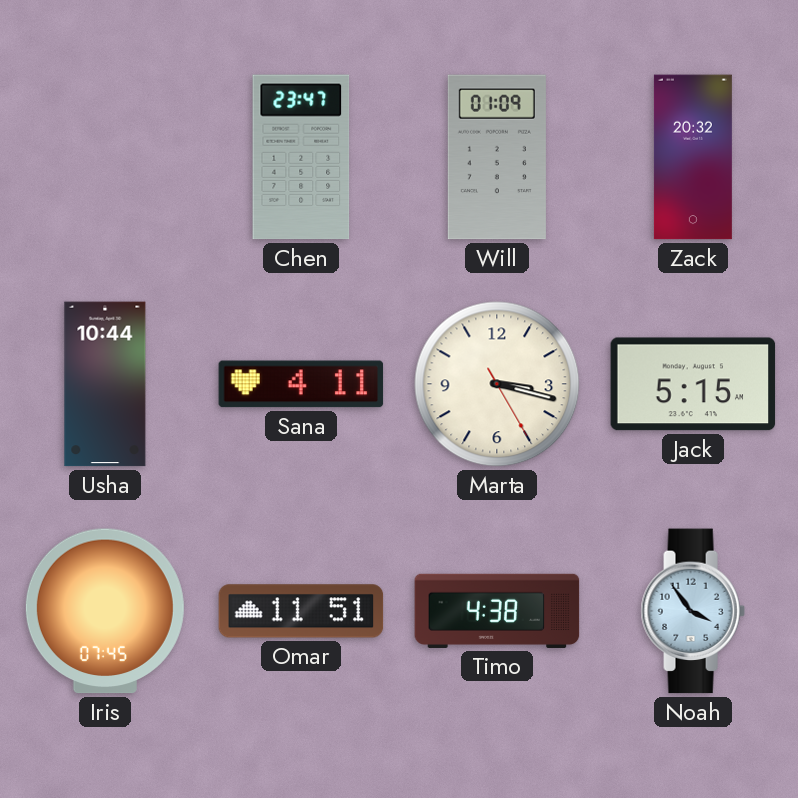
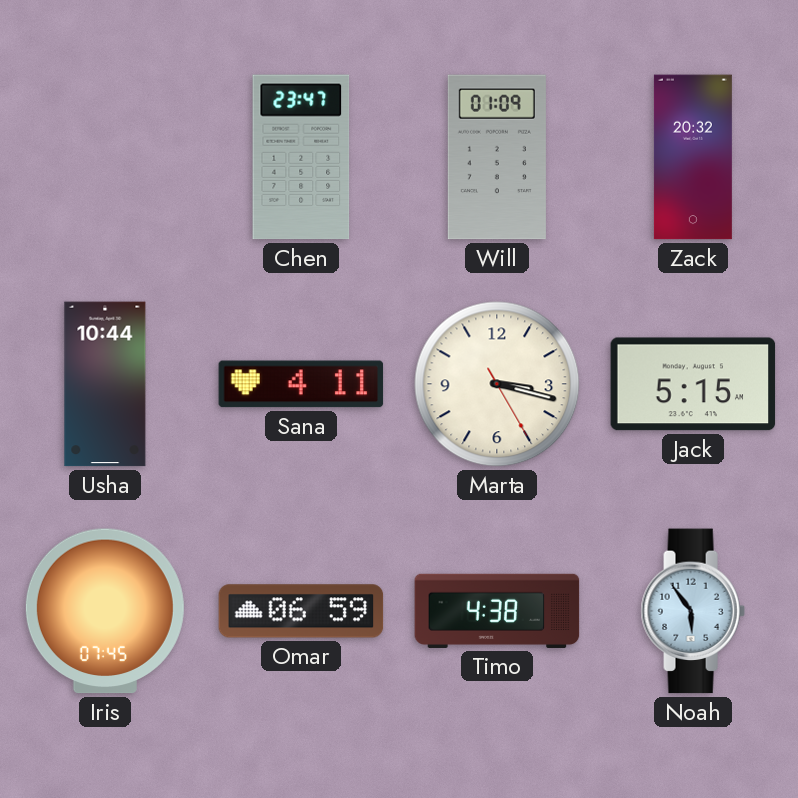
Omar: 11:51 -> 06:59 (301, 611)
Noah: 3:54 -> 5:54 (693, 611)
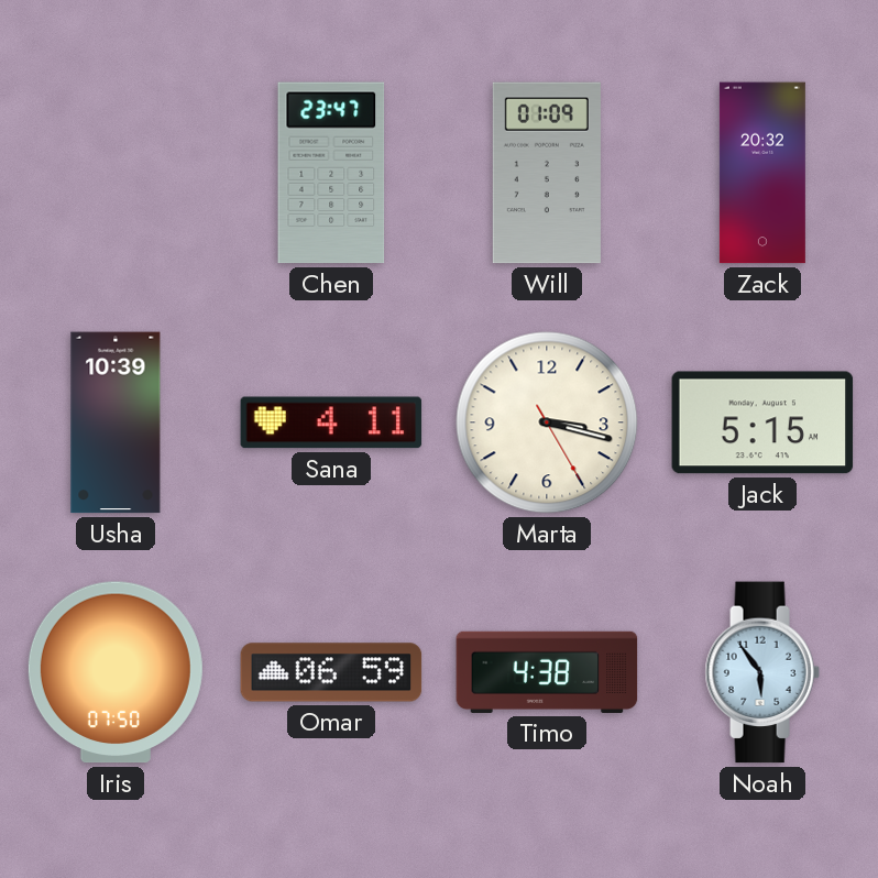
Usha: 10:44 -> 10:39 (116, 422)
Iris: 07:45 -> 07:50 (116, 672)
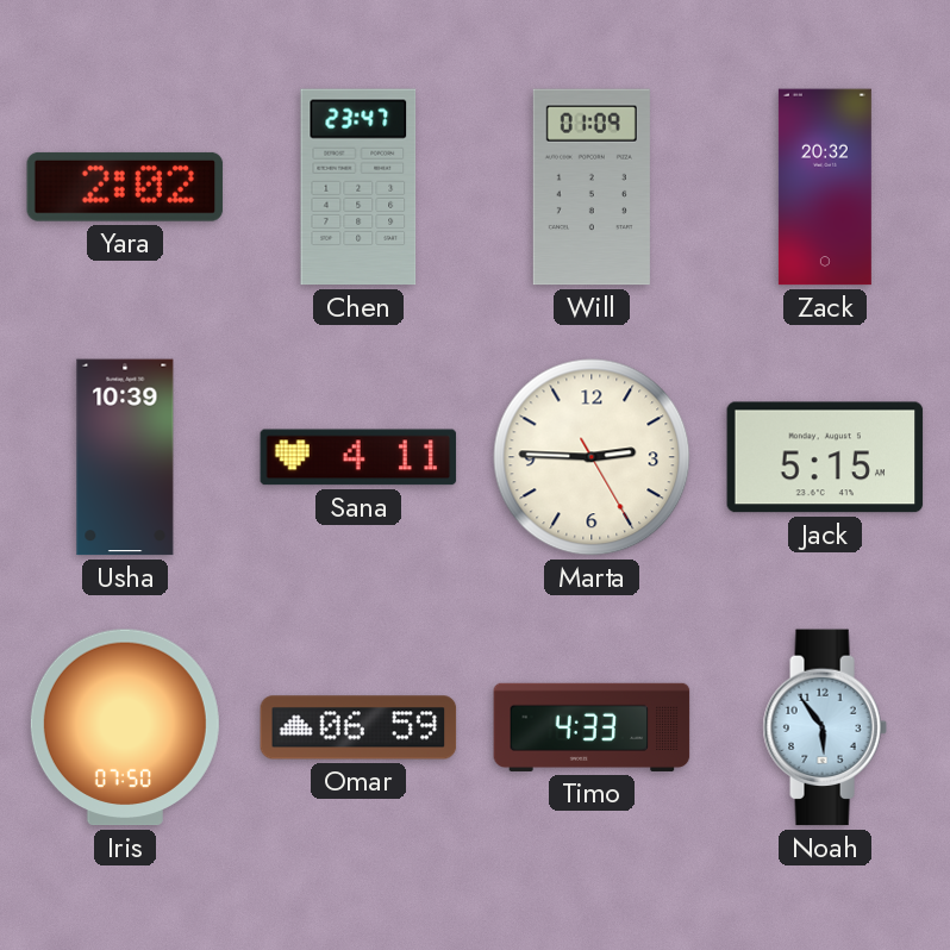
Yara: none -> 2:02 (125, 187)
Marta: 3:17 -> 2:45 (592, 457)
Timo: 4:38 -> 4:33 (592, 727)
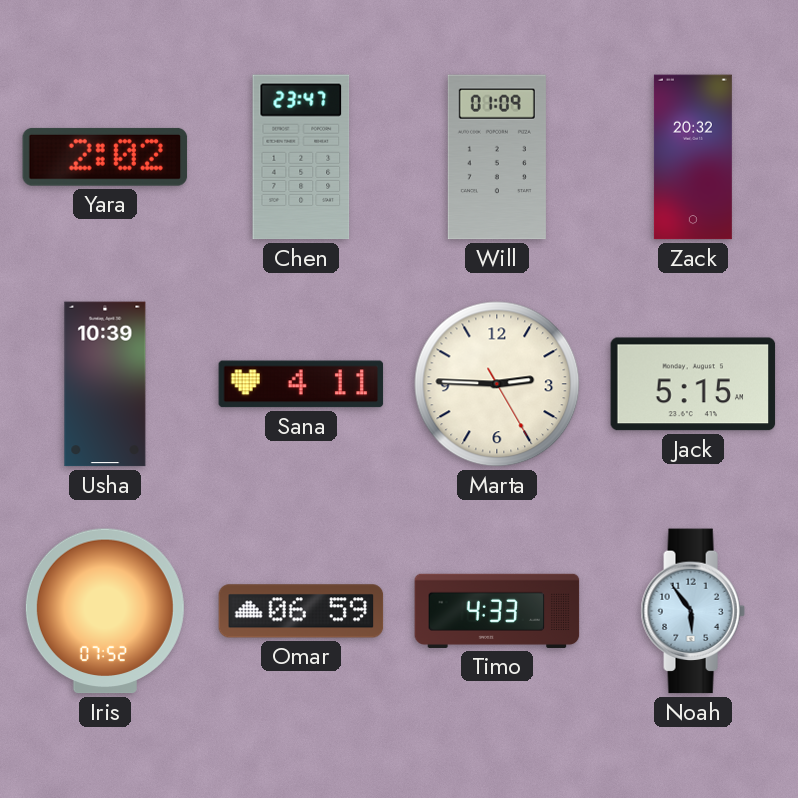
Iris: 07:50 -> 07:52 (105, 611)
